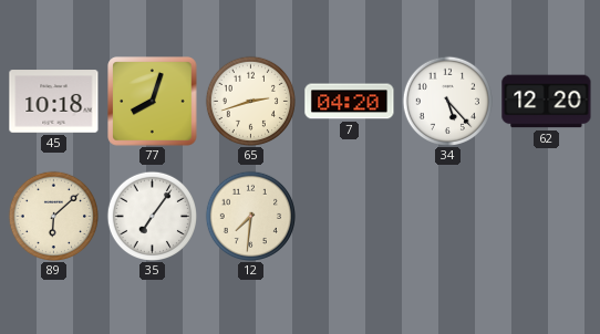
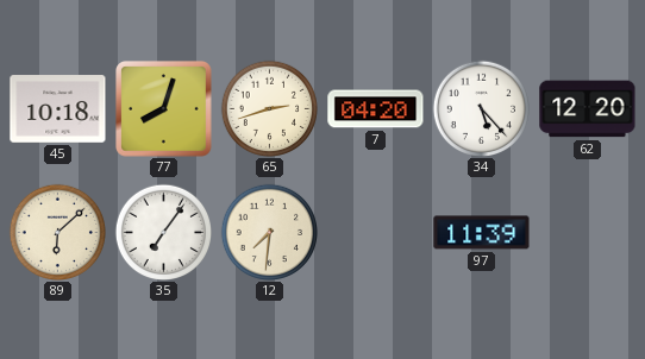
97: none -> 11:39 (482, 233)
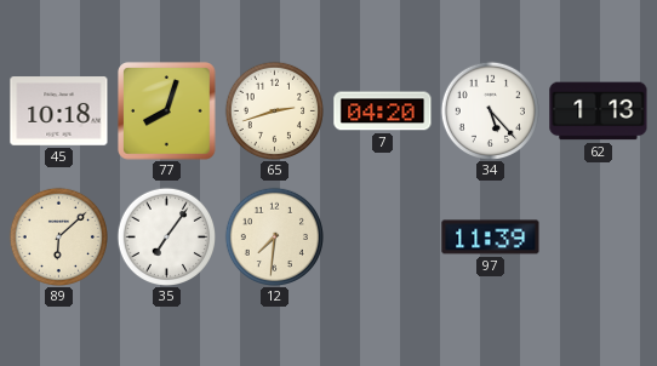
62: 12:20 -> 1:13 (599, 111)
